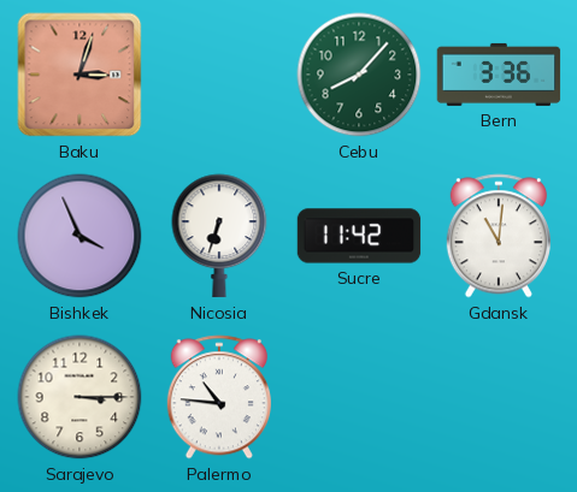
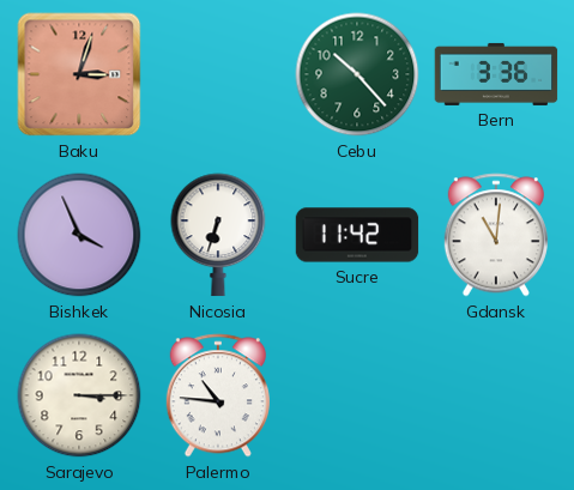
Cebu: 8:07 -> 10:23 (357, 74)
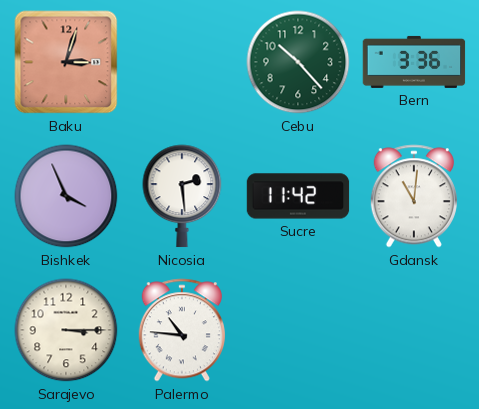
Nicosia: 6:33 -> 2:29 (182, 196)
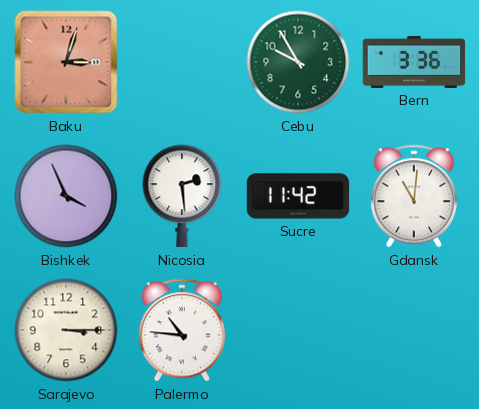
Cebu: 10:23 -> 9:55 (298, 62)
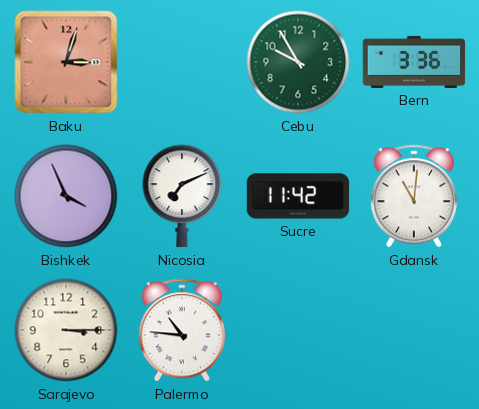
Nicosia: 2:29 -> 7:11 (182, 196)
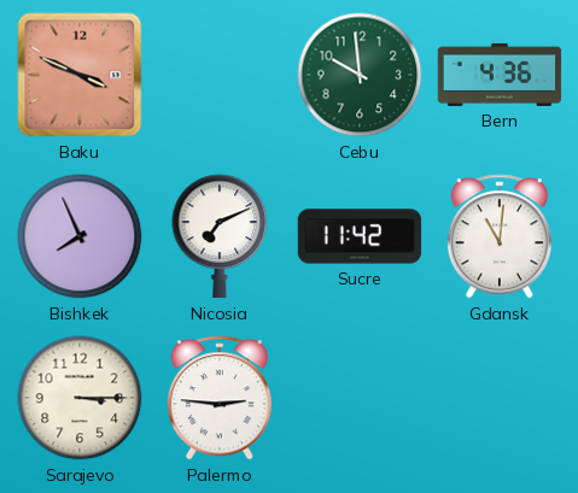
Baku: 3:03 -> 3:49 (80, 75)
Cebu: 9:55 -> 9:59 (360, 75)
Bern: 3:36 -> 4:36 (500, 75)
Bishkek: 3:56 -> 7:56 (80, 236)
Palermo: 10:46 -> 2:46 (220, 398)
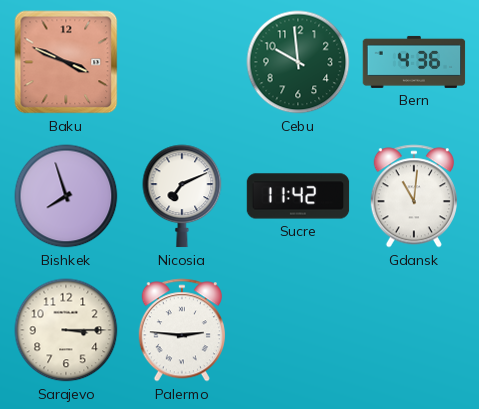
Bishkek: 7:56 -> 7:57 (66, 196)
